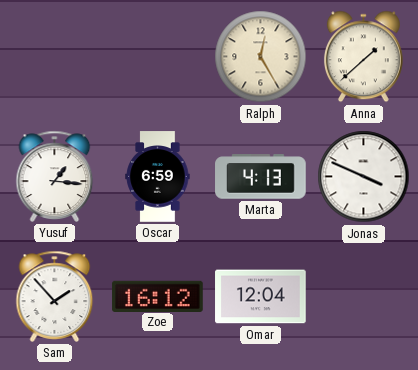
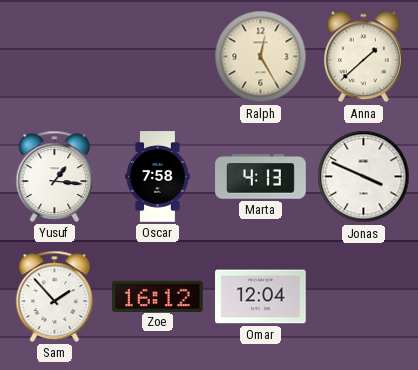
Oscar: 6:59 -> 7:58 (158, 177)
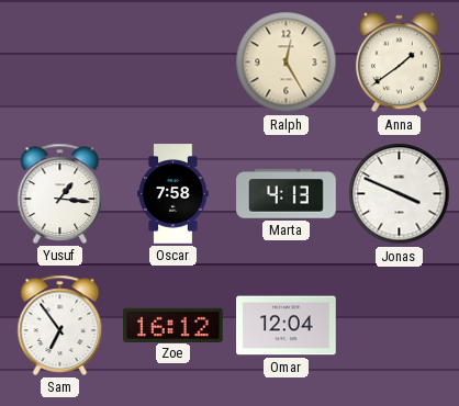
Anna: 1:38 -> 1:39 (399, 63)
Sam: 1:53 -> 6:54 (60, 325)
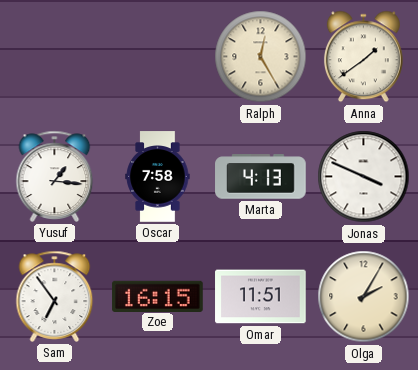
Zoe: 16:12 -> 16:15 (158, 296)
Omar: 12:04 -> 11:51 (261, 297)
Olga: none -> 2:05 (364, 297)
